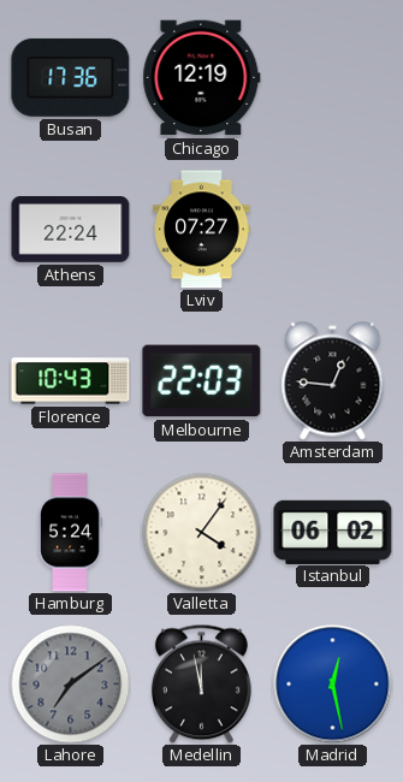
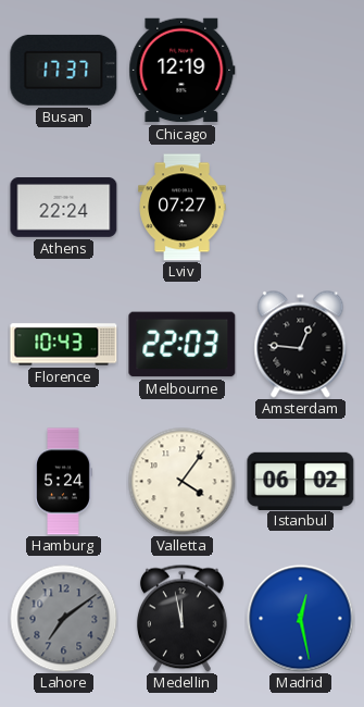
Busan: 17:36 -> 17:37 (64, 70)
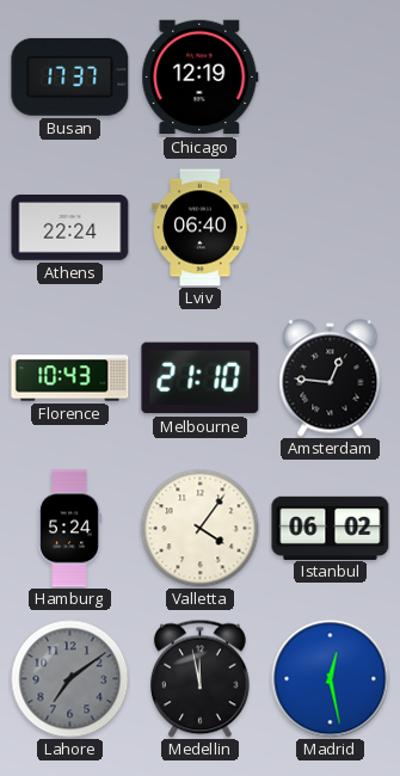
Lviv: 07:27 -> 06:40 (201, 228)
Melbourne: 22:03 -> 21:10 (201, 378)
